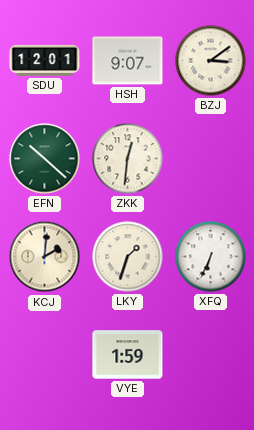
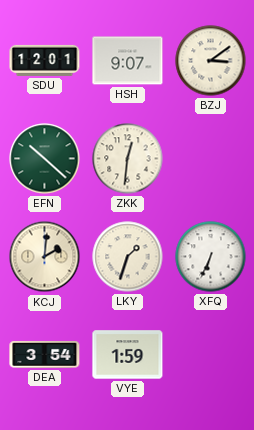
DEA: none -> 3:54 (45, 354)
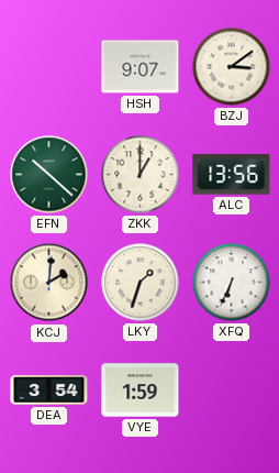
SDU: 12:01 -> none (45, 60)
ZKK: 12:31 -> 1:00 (141, 175)
ALC: none -> 13:56 (232, 175)
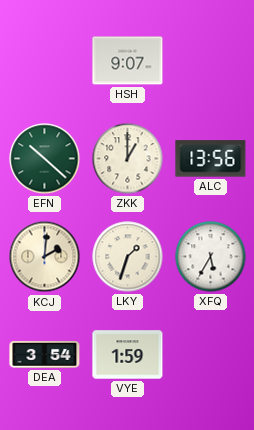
BZJ: 3:09 -> none (232, 67)
XFQ: 6:34 -> 5:35 (211, 257)
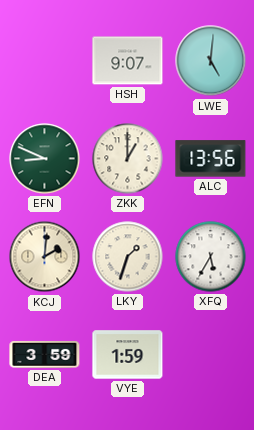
LWE: none -> 5:01 (211, 61)
EFN: 10:22 -> 8:49 (45, 159)
DEA: 3:54 -> 3:59 (45, 354)
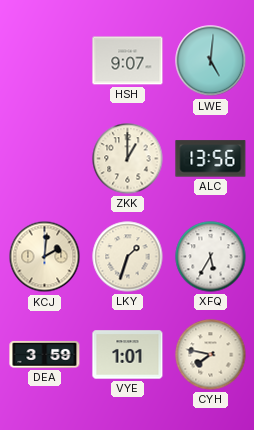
EFN: 8:49 -> none (45, 159)
VYE: 1:59 -> 1:01 (128, 355)
CYH: none -> 7:47 (211, 355)
